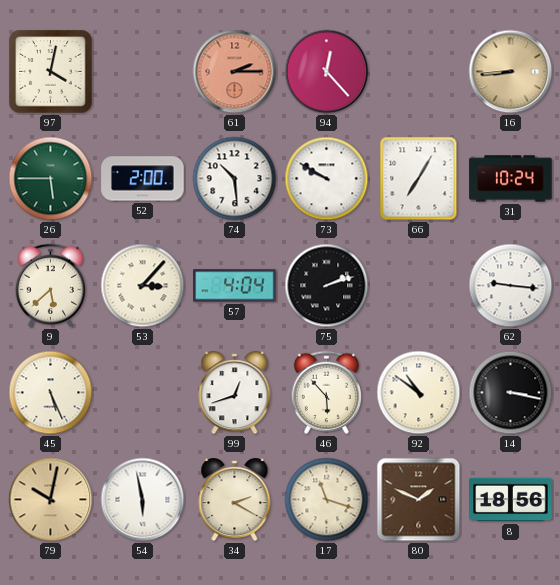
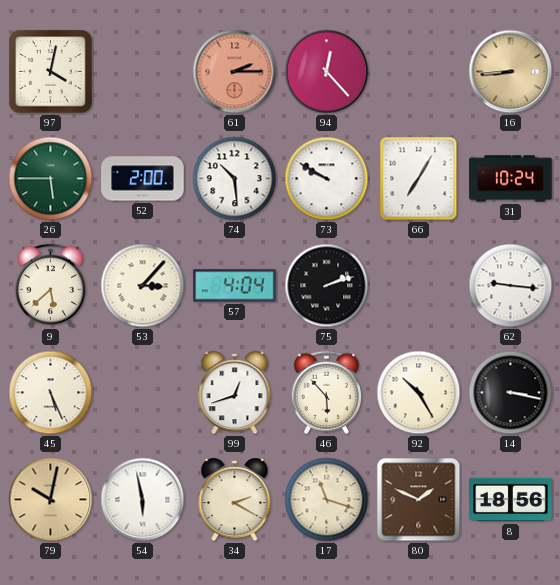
92: 10:51 -> 10:25 (419, 393)
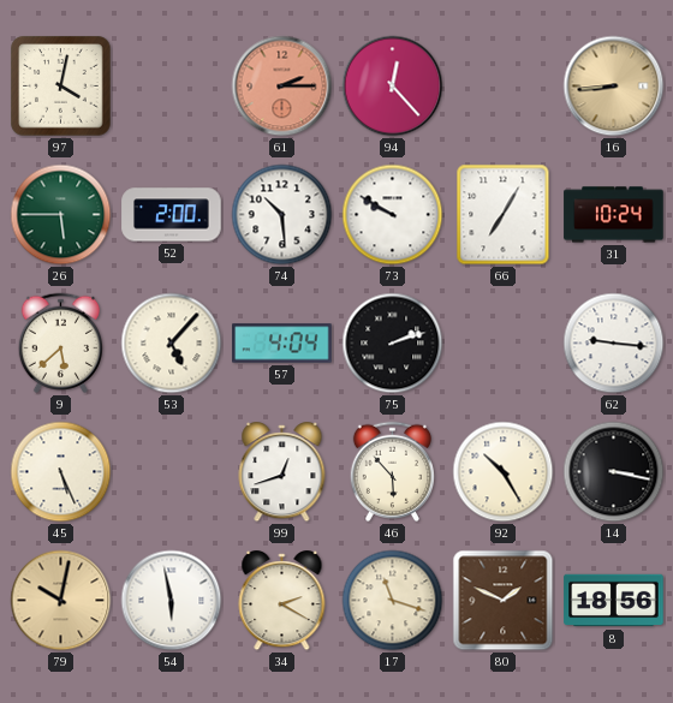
53: 3:07 -> 5:07 (172, 344)
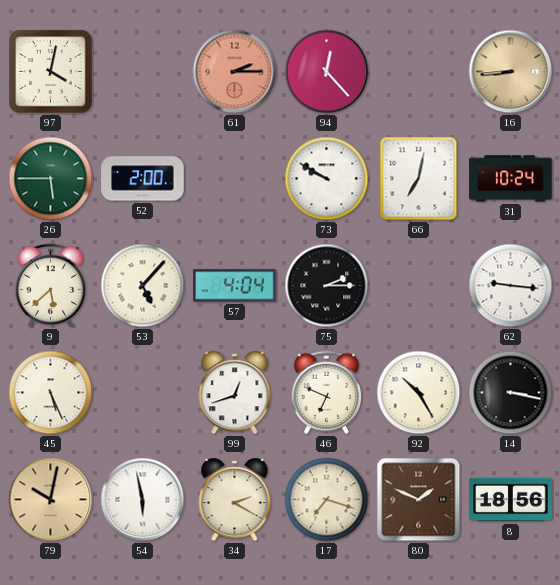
74: 10:29 -> none (282, 215)
66: 7:05 -> 7:02 (419, 179)
75: 2:12 -> 2:15 (327, 286)
46: 5:53 -> 6:49 (326, 392)
17: 11:18 -> 7:18 (327, 500)
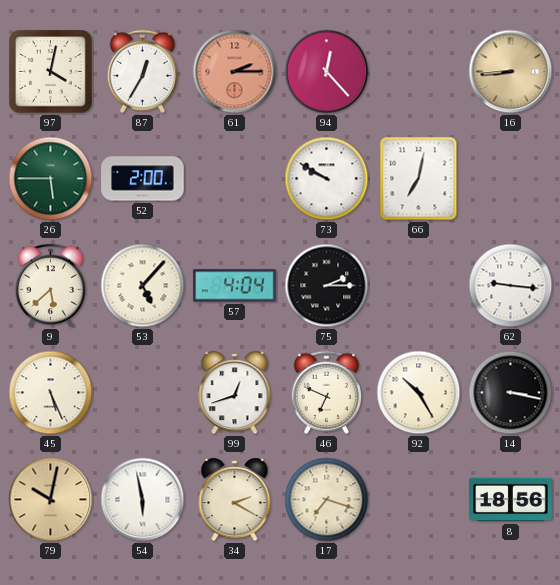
87: none -> 12:35 (142, 71)
31: 10:24 -> none (511, 179)
80: 1:49 -> none (419, 500)
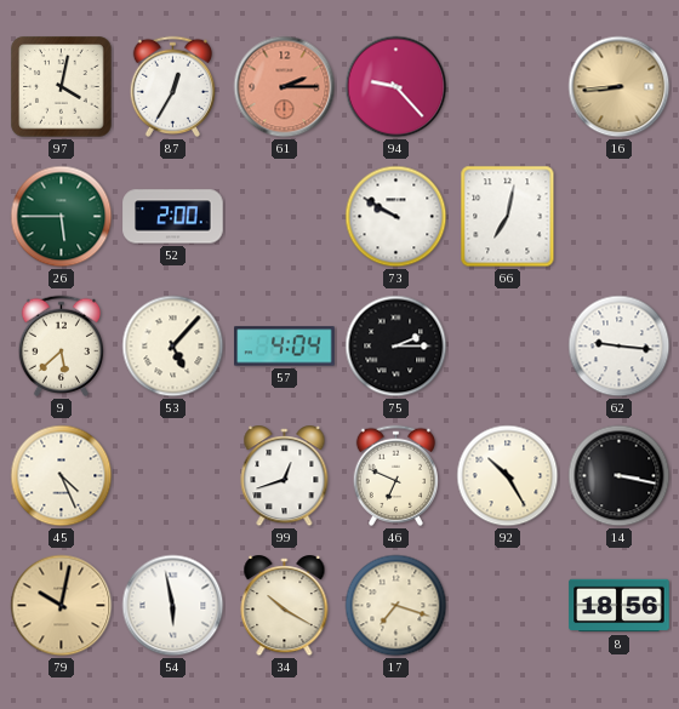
94: 12:23 -> 9:23 (396, 87)
45: 5:26 -> 4:26 (62, 476)
34: 2:20 -> 10:20 (285, 606)
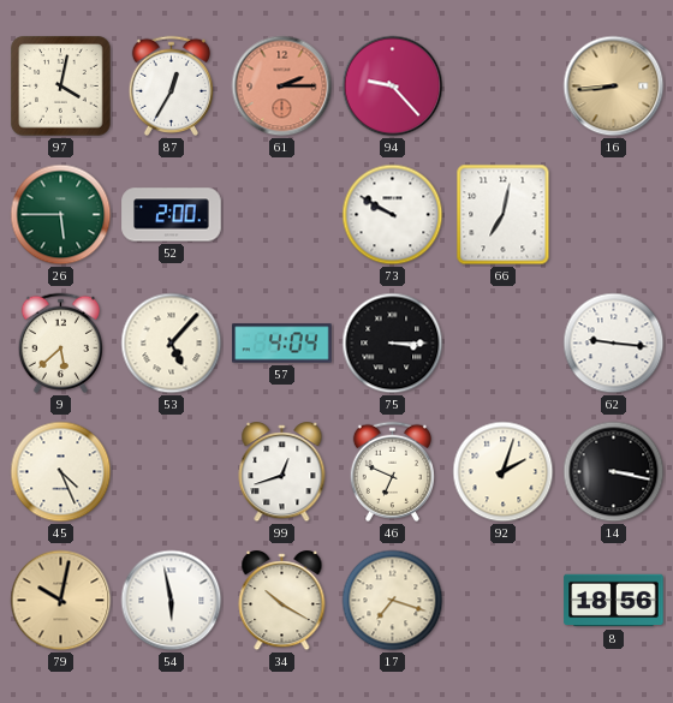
75: 2:15 -> 3:15 (393, 344)
92: 10:25 -> 2:03 (504, 472)
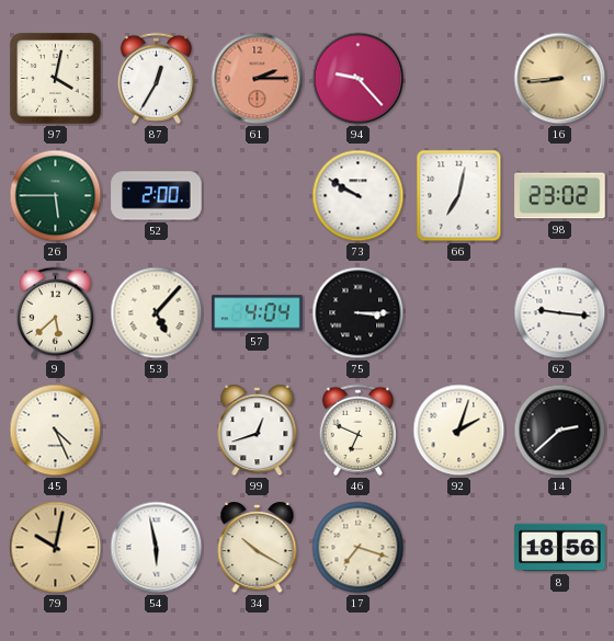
98: none -> 23:02 (560, 196)
14: 3:17 -> 2:38 (560, 431)
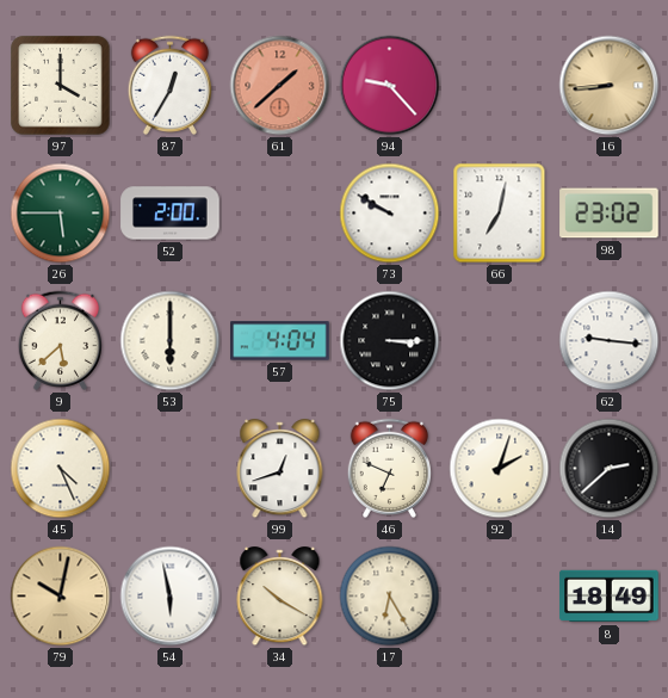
97: 4:02 -> 4:00 (61, 86)
61: 2:15 -> 1:38 (280, 86)
53: 5:07 -> 6:00 (171, 341)
17: 7:18 -> 6:25 (390, 597)
8: 18:56 -> 18:49 (610, 597)
